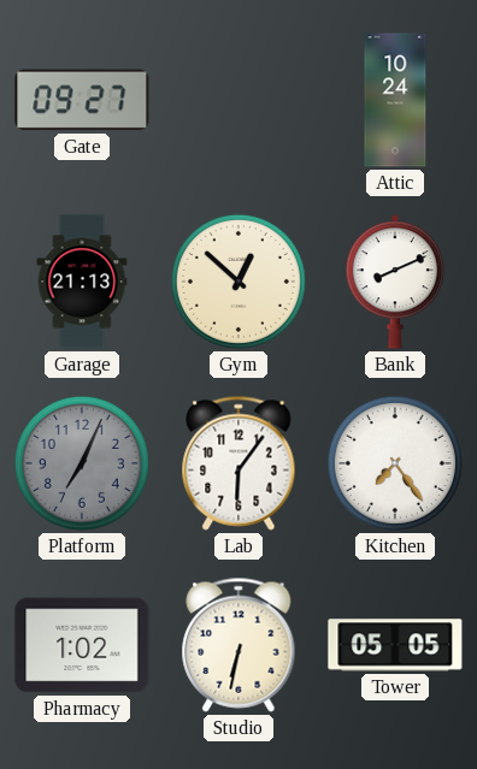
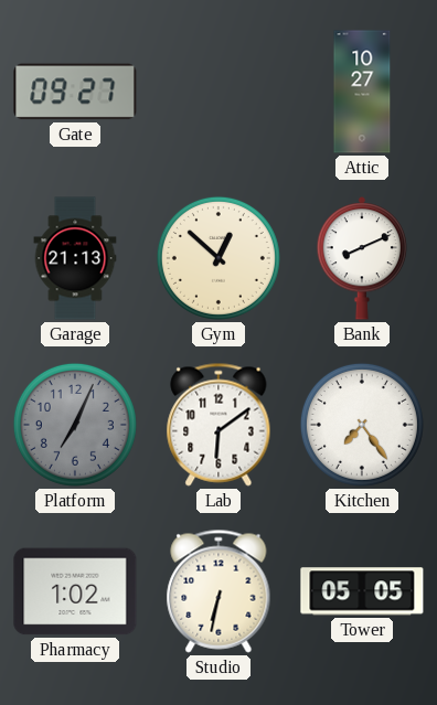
Attic: 10:24 -> 10:27 (362, 92)
Lab: 6:06 -> 6:09 (218, 425)
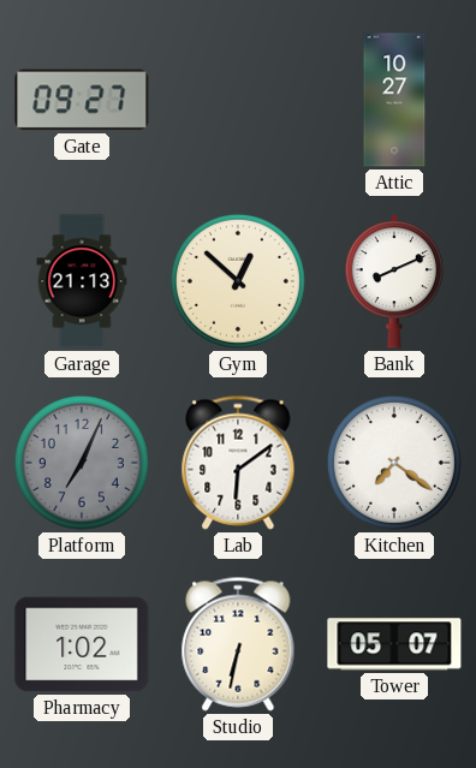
Kitchen: 7:24 -> 7:21 (394, 463)
Tower: 05:05 -> 05:07 (394, 644)
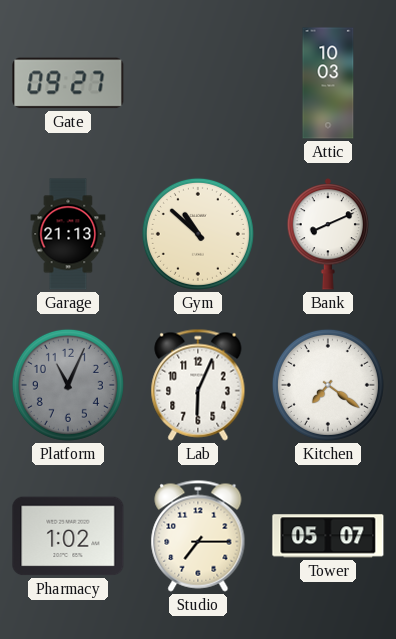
Attic: 10:27 -> 10:03 (328, 83)
Gym: 12:52 -> 10:52 (198, 234)
Platform: 7:04 -> 11:04 (68, 385)
Lab: 6:09 -> 6:04 (198, 385)
Studio: 6:32 -> 7:15 (198, 536)
